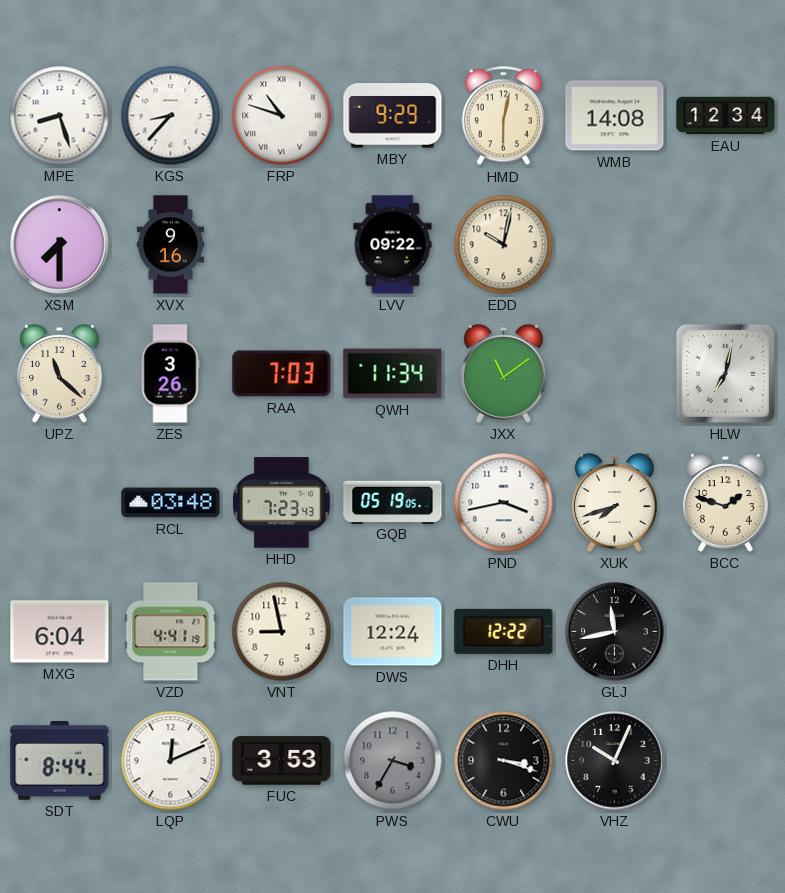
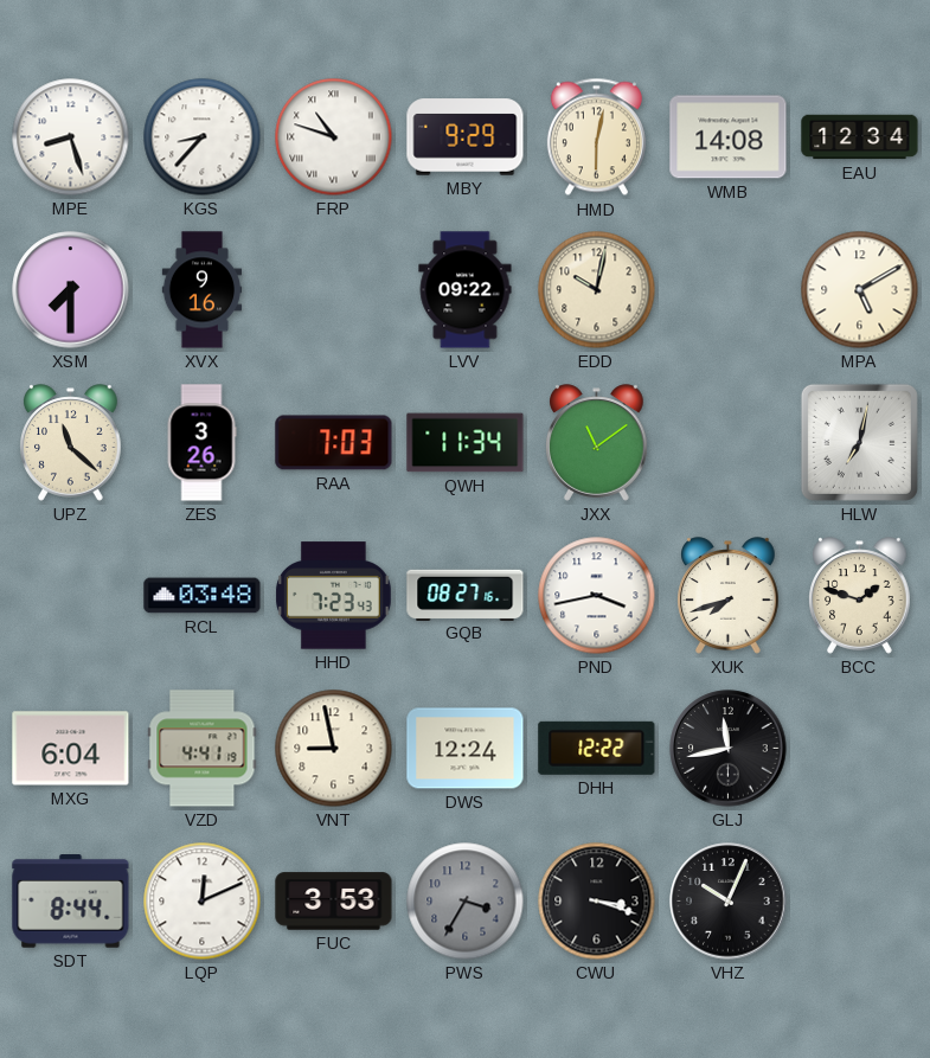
MPA: none -> 5:10 (860, 290)
GQB: 05:19 -> 08:27 (466, 595)
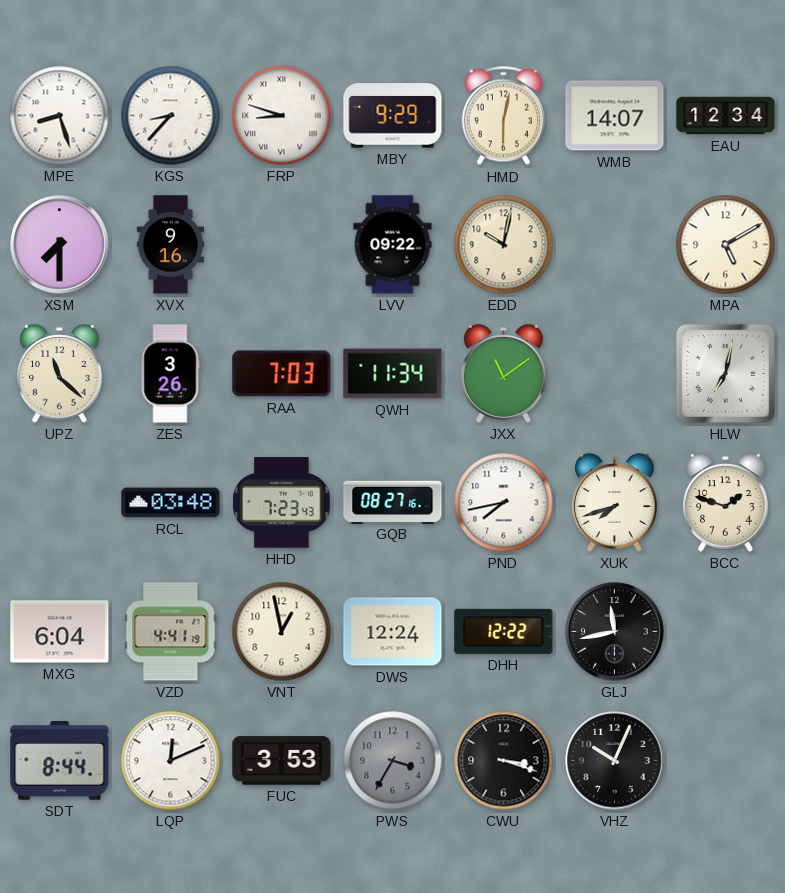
FRP: 10:48 -> 8:48 (282, 116)
WMB: 14:08 -> 14:07 (615, 116)
PND: 3:43 -> 7:43 (504, 503)
VNT: 8:58 -> 12:58 (282, 632)
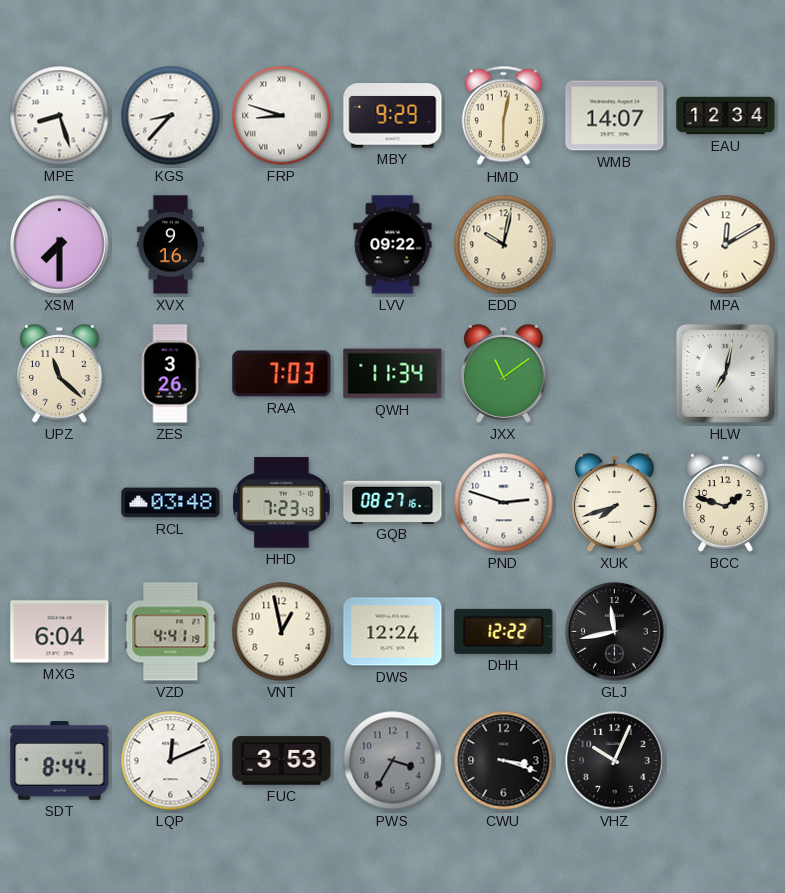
MPA: 5:10 -> 12:10 (726, 245)
PND: 7:43 -> 2:48 (504, 503)
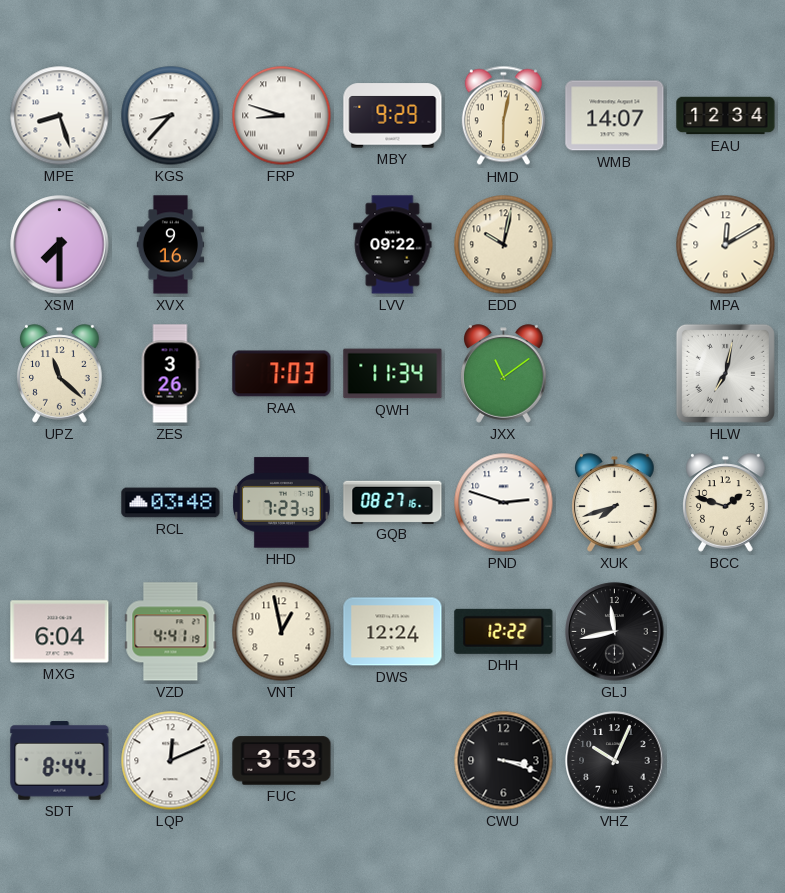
PWS: 3:35 -> none (393, 761)
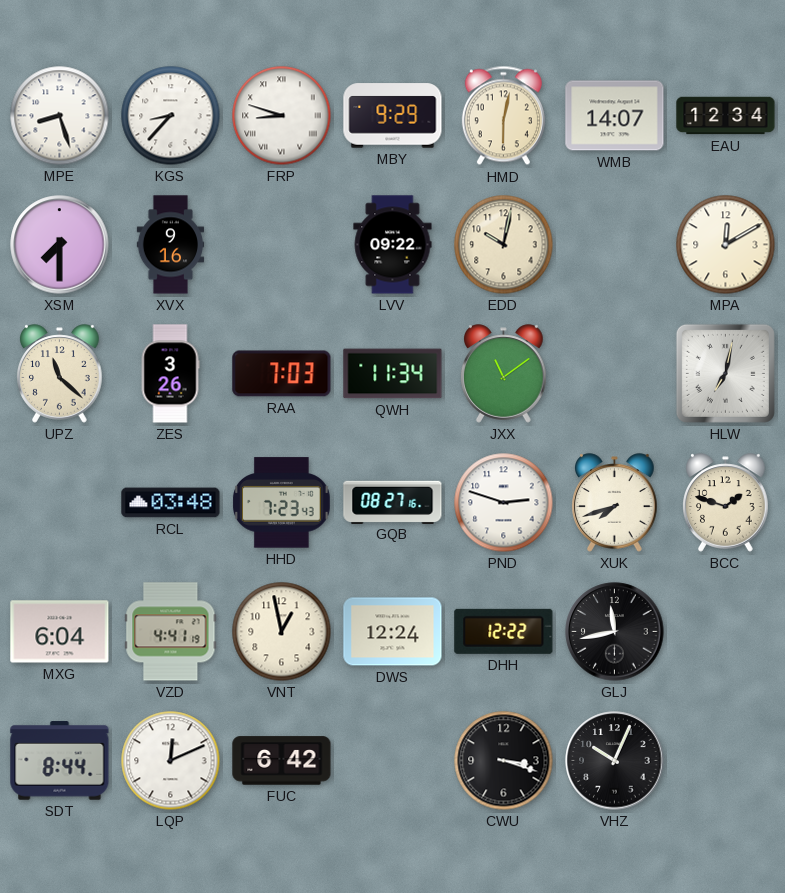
FUC: 3:53 -> 6:42 (282, 761)
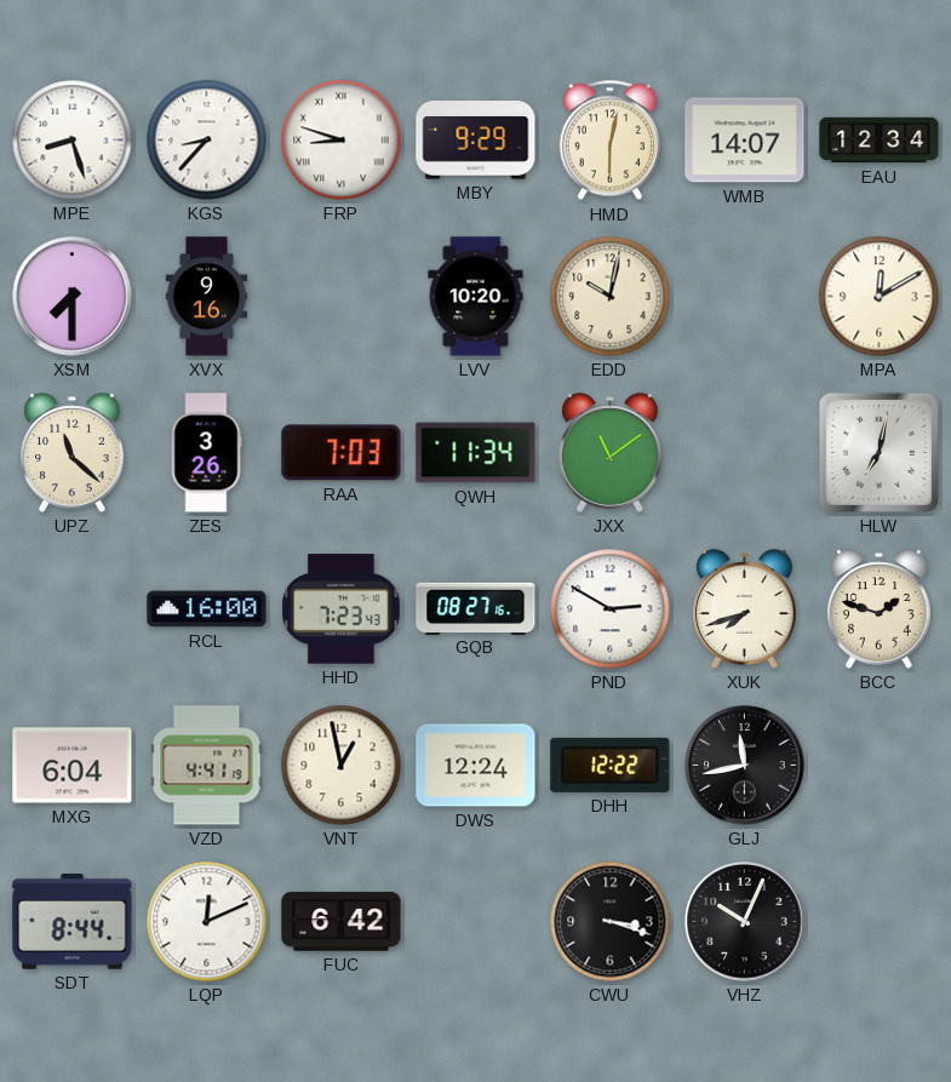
LVV: 09:22 -> 10:20 (476, 297)
RCL: 03:48 -> 16:00 (207, 609)
PND: 2:48 -> 2:50 (611, 609)
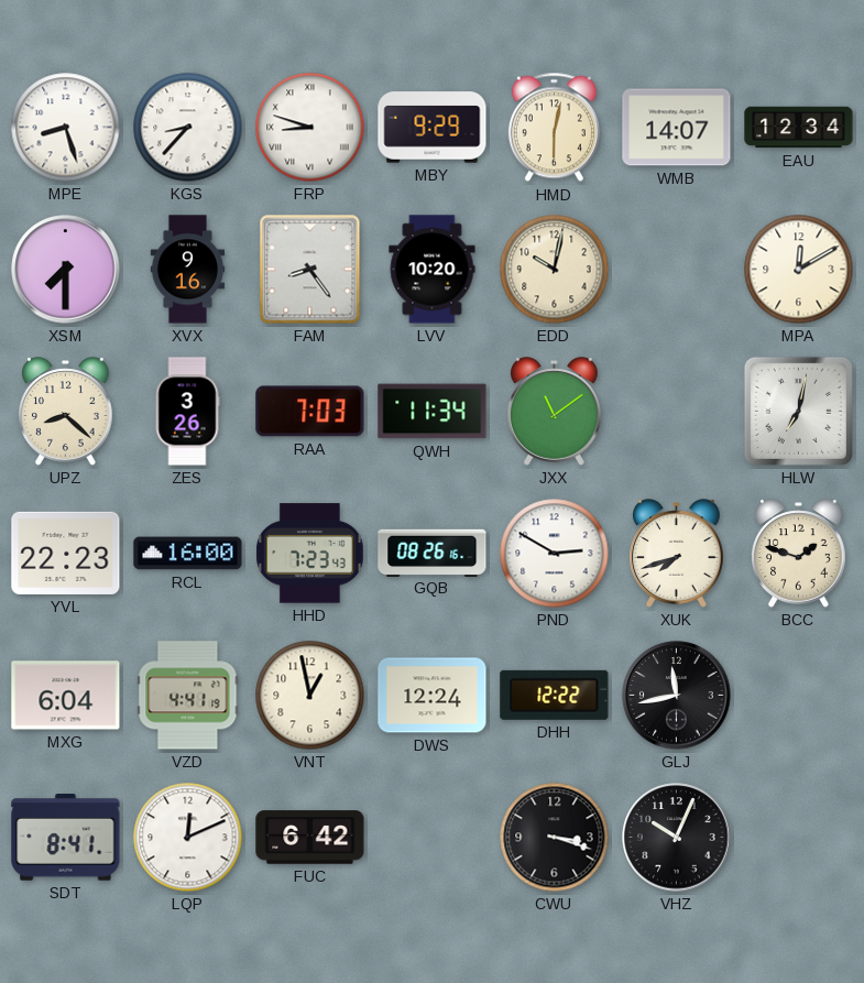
FAM: none -> 8:24 (310, 270)
UPZ: 11:22 -> 8:22 (66, 412)
YVL: none -> 22:23 (66, 553)
GQB: 08:27 -> 08:26 (433, 553)
SDT: 8:44 -> 8:41 (66, 838)
